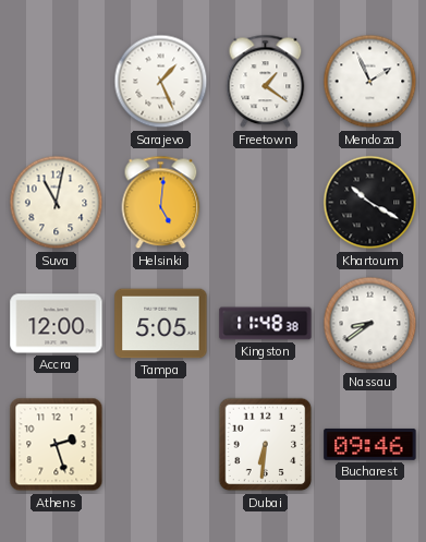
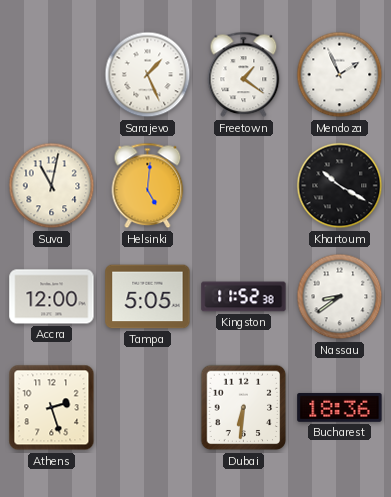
Kingston: 11:48 -> 11:52 (244, 297)
Bucharest: 09:46 -> 18:36 (340, 407)
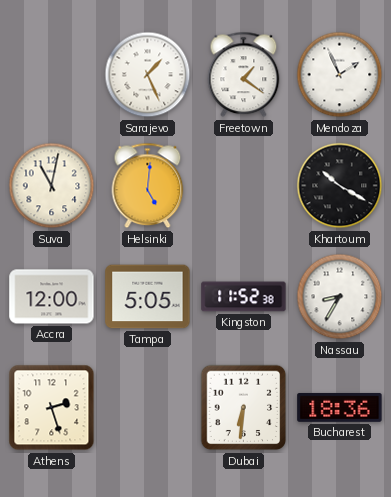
Nassau: 8:39 -> 8:35 (340, 297)
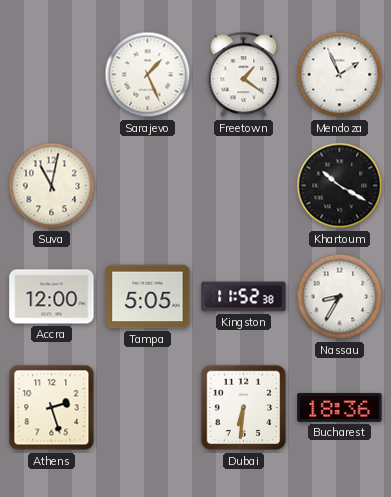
Helsinki: 5:01 -> none (148, 186)
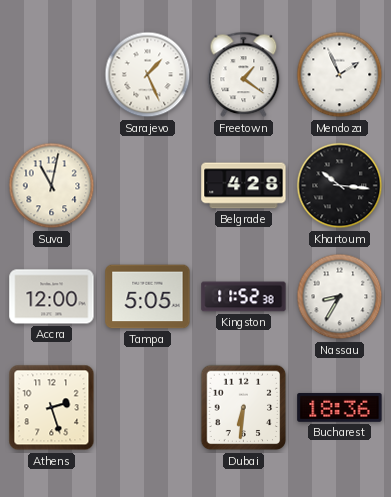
Belgrade: none -> 4:28 (244, 186)
Khartoum: 10:20 -> 10:16 (340, 186)
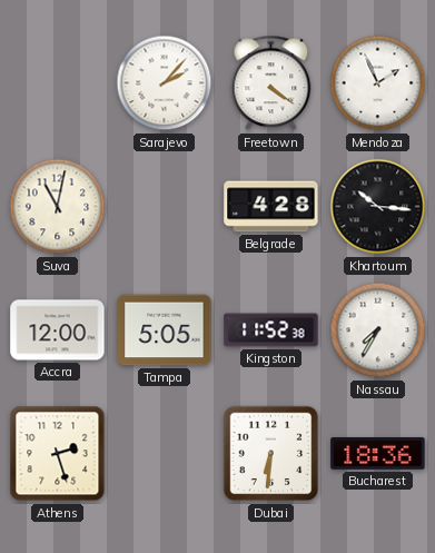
Sarajevo: 1:26 -> 2:07 (165, 83)
Freetown: 1:21 -> 4:21 (271, 83)
Nassau: 8:35 -> 7:35 (378, 330)
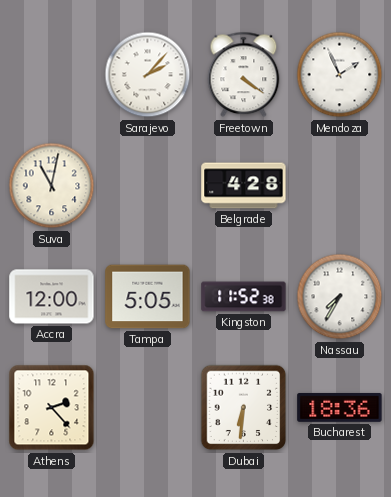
Khartoum: 10:16 -> none (378, 207)
Athens: 2:27 -> 2:23 (52, 408)
